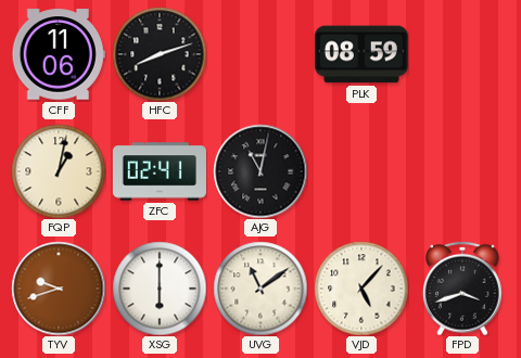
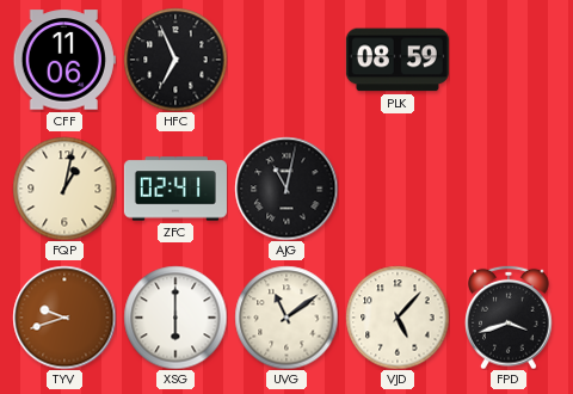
HFC: 8:12 -> 6:56 (175, 60)
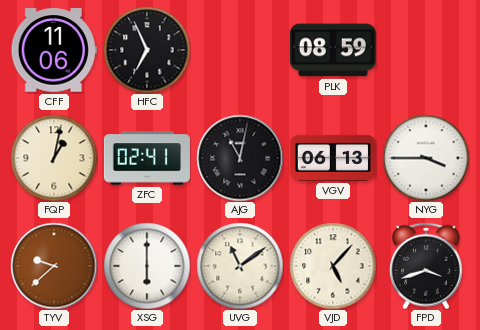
VGV: none -> 06:13 (333, 158)
NYG: none -> 3:45 (426, 158)
TYV: 9:42 -> 9:38 (54, 266)
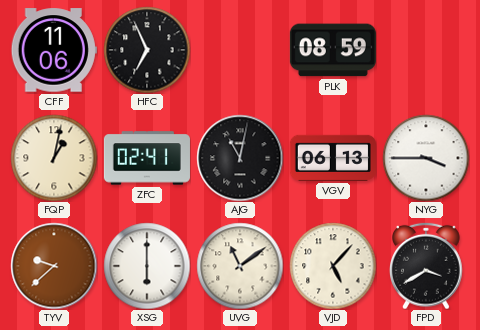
FPD: 3:42 -> 3:40 (426, 266)
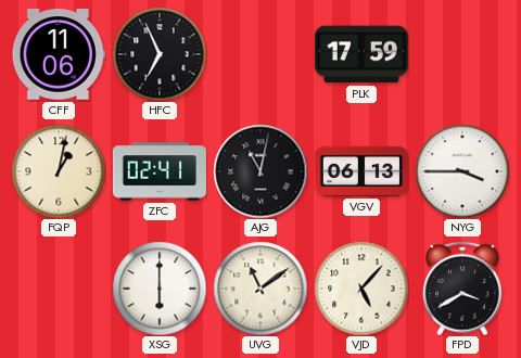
PLK: 08:59 -> 17:59 (361, 54)
TYV: 9:38 -> none (54, 266)
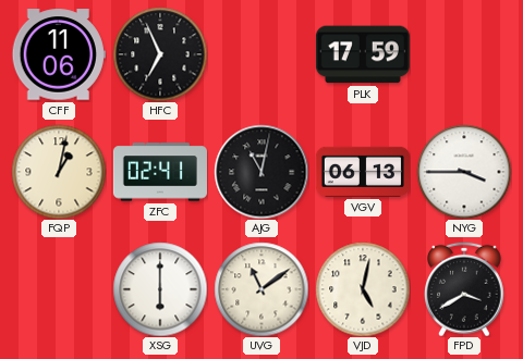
VJD: 5:07 -> 5:02 (363, 289)
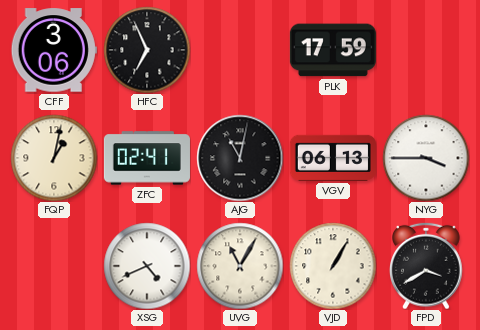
CFF: 11:06 -> 3:06 (54, 50)
XSG: 6:00 -> 4:41 (147, 266)
UVG: 11:09 -> 11:05 (240, 266)
VJD: 5:02 -> 1:05 (333, 266)
